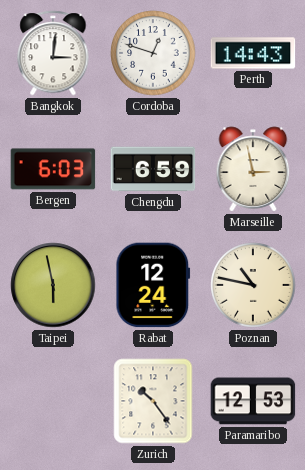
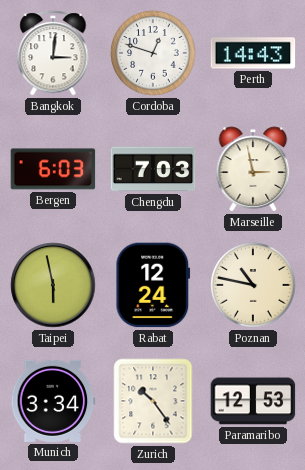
Chengdu: 6:59 -> 7:03 (153, 169)
Munich: none -> 3:34 (53, 401)
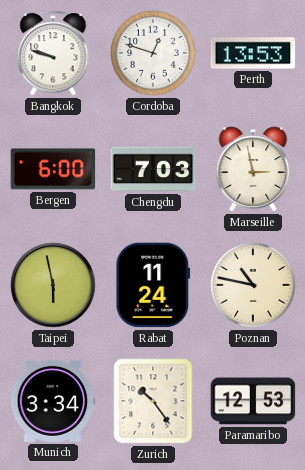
Bangkok: 3:01 -> 9:48 (53, 53)
Perth: 14:43 -> 13:53 (253, 53)
Bergen: 6:03 -> 6:00 (53, 169)
Rabat: 12:24 -> 11:24 (153, 285)
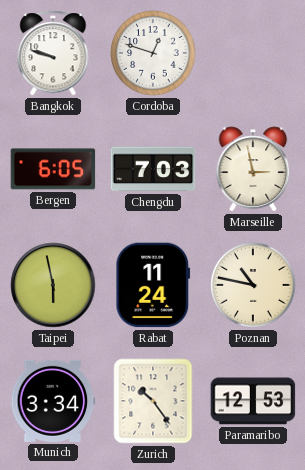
Perth: 13:53 -> none (253, 53)
Bergen: 6:00 -> 6:05 (53, 169)
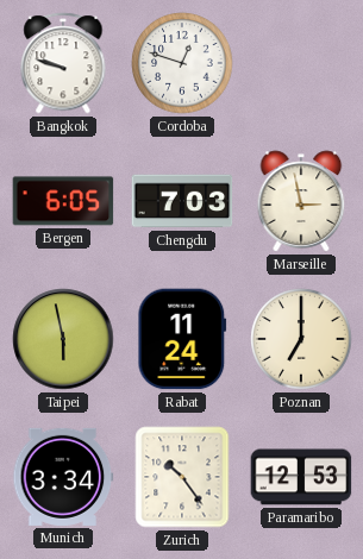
Poznan: 10:47 -> 7:00 (301, 339)
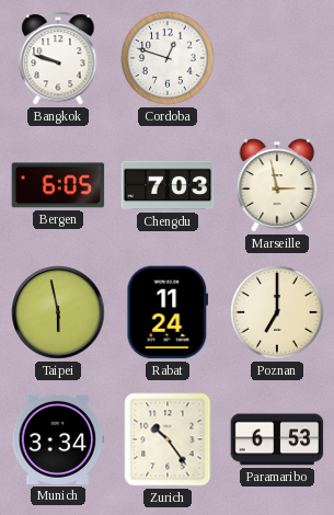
Paramaribo: 12:53 -> 6:53 (277, 439)
